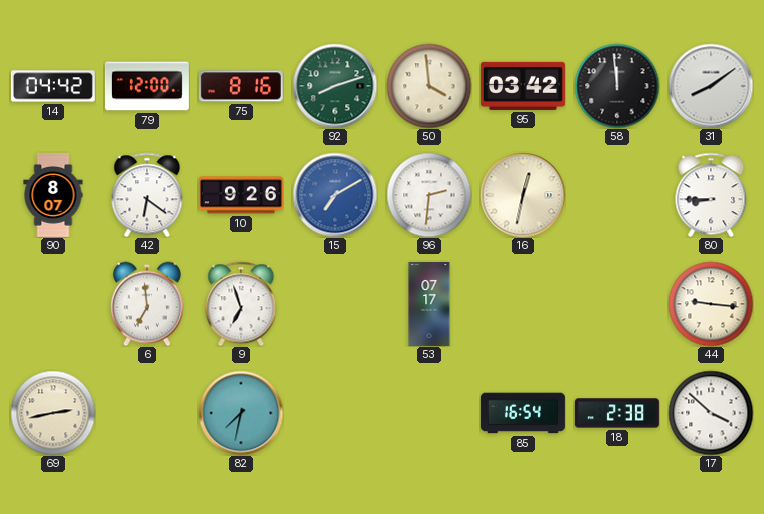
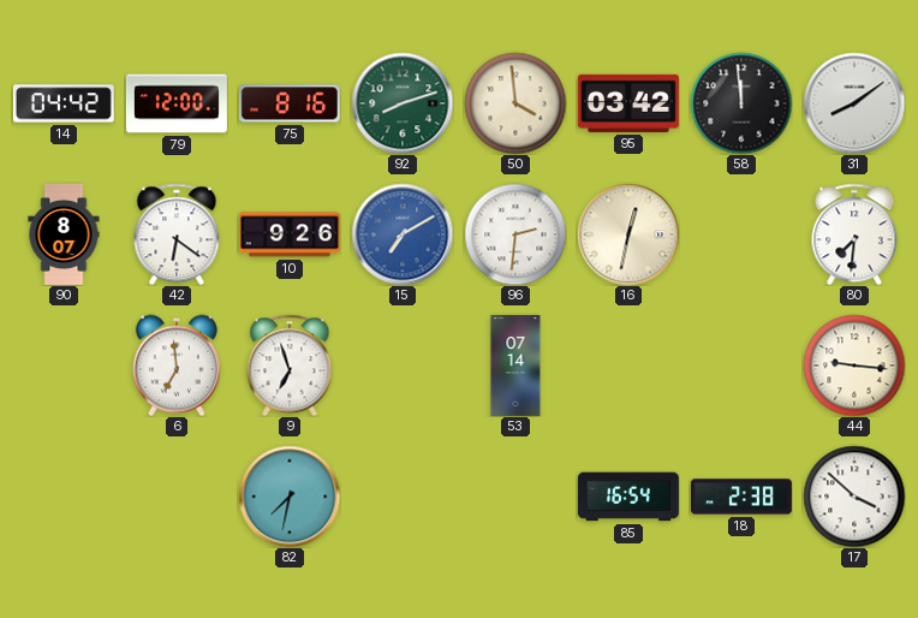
80: 8:45 -> 7:31 (854, 234)
53: 07:17 -> 07:14 (515, 366)
69: 2:43 -> none (53, 413)
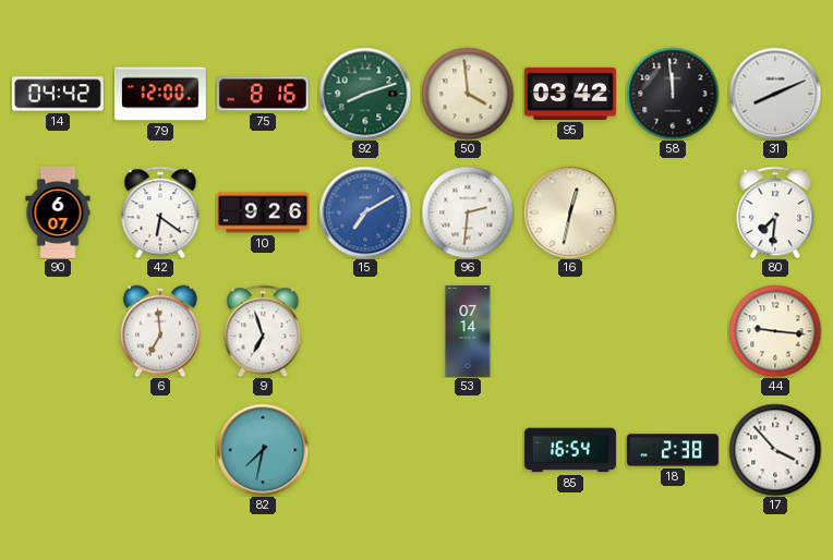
31: 8:09 -> 8:11 (775, 94)
90: 8:07 -> 6:07 (58, 212)
17: 3:52 -> 3:53 (775, 450)
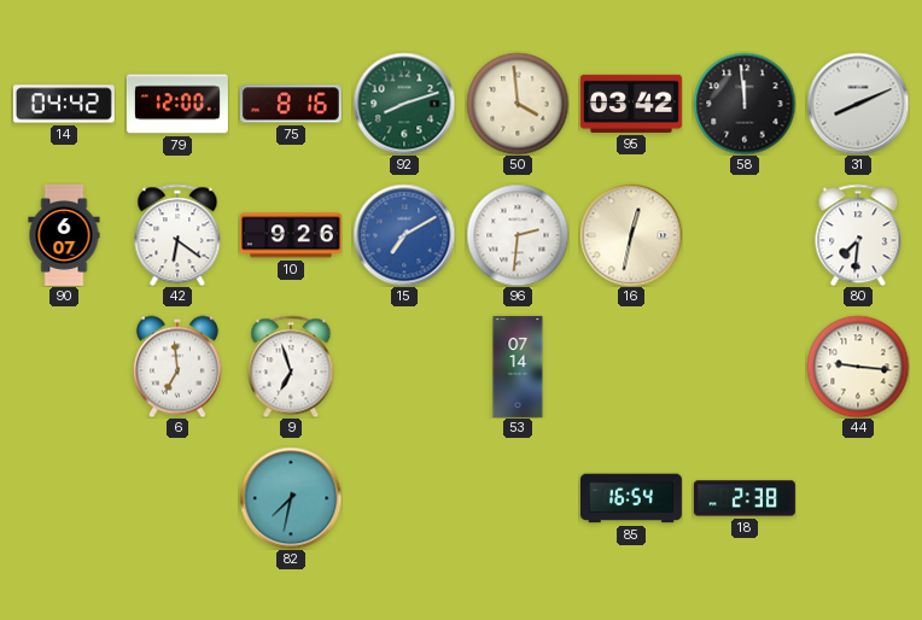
17: 3:53 -> none (775, 450)
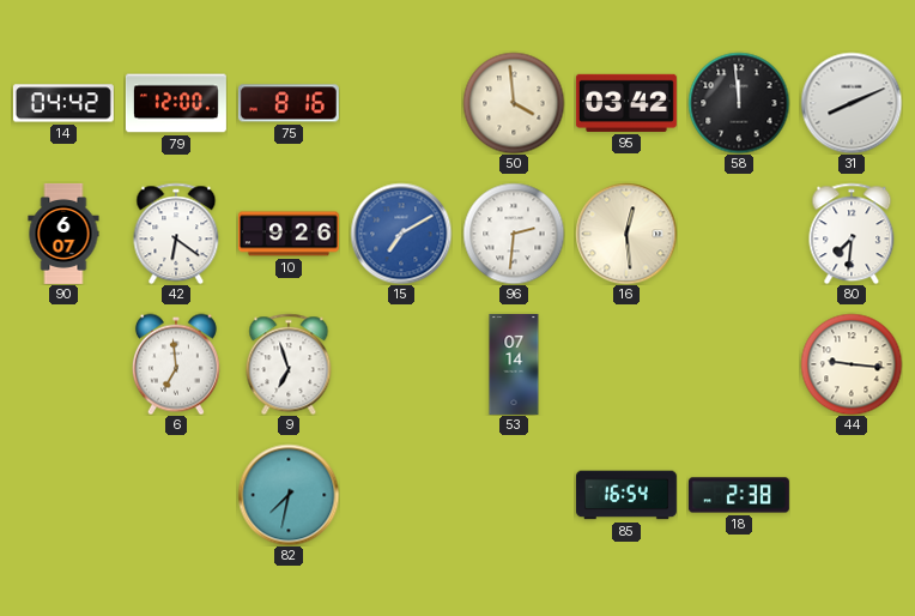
92: 8:12 -> none (404, 104)
16: 12:32 -> 12:29 (626, 234)
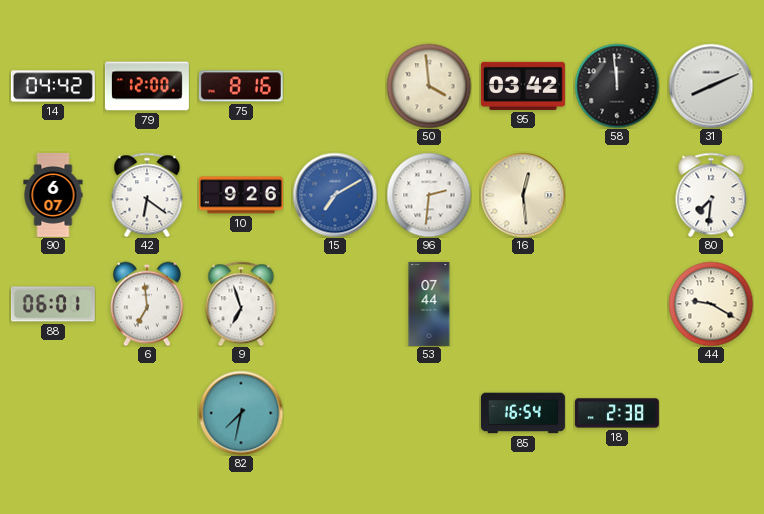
88: none -> 06:01 (53, 304)
53: 07:14 -> 07:44 (429, 304)
44: 9:16 -> 9:20 (711, 304)
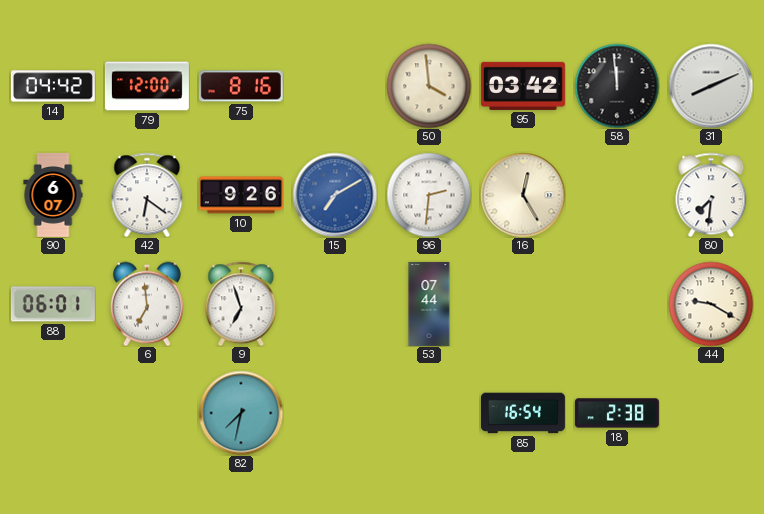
16: 12:29 -> 12:25 (523, 195)
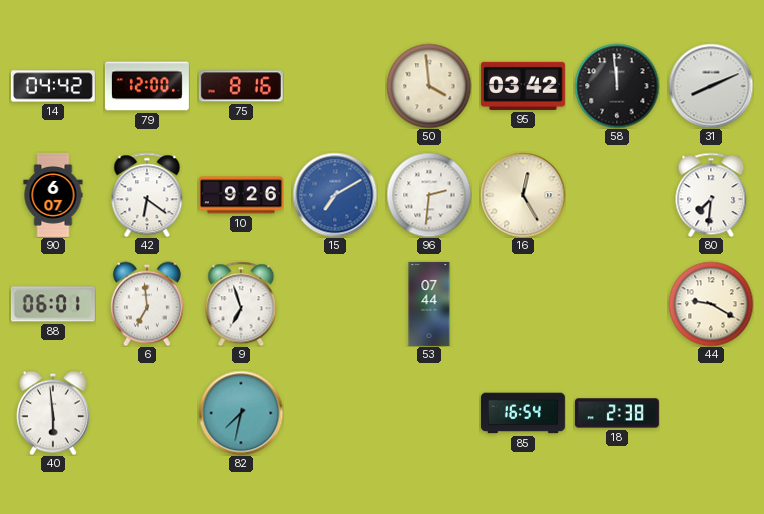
40: none -> 5:59 (53, 413)
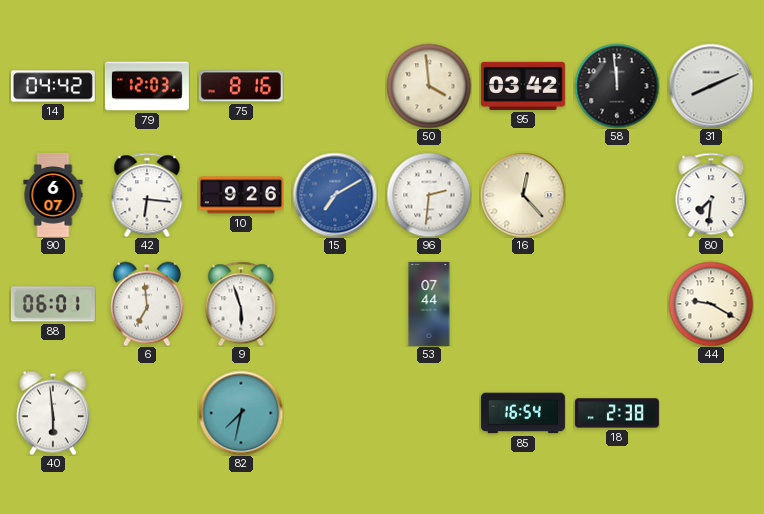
79: 12:00 -> 12:03 (147, 86)
42: 6:21 -> 6:16 (147, 195)
16: 12:25 -> 12:23 (523, 195)
9: 6:57 -> 5:57 (241, 304)
